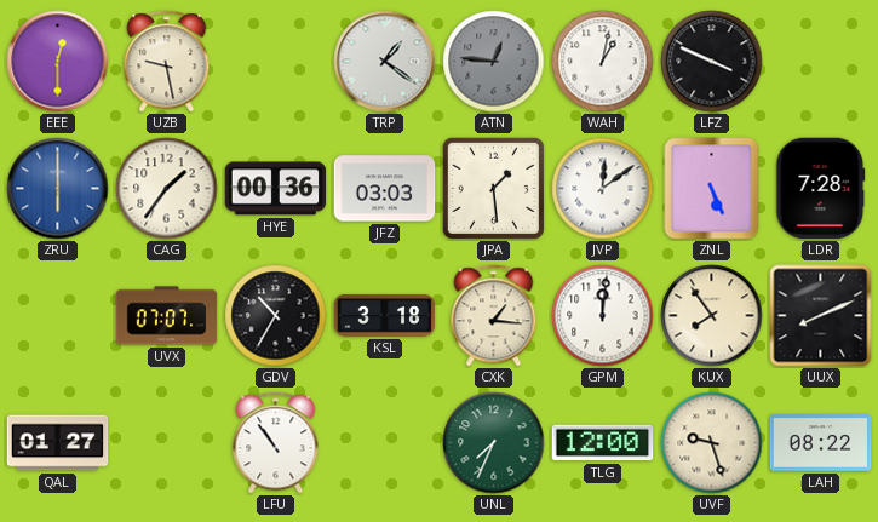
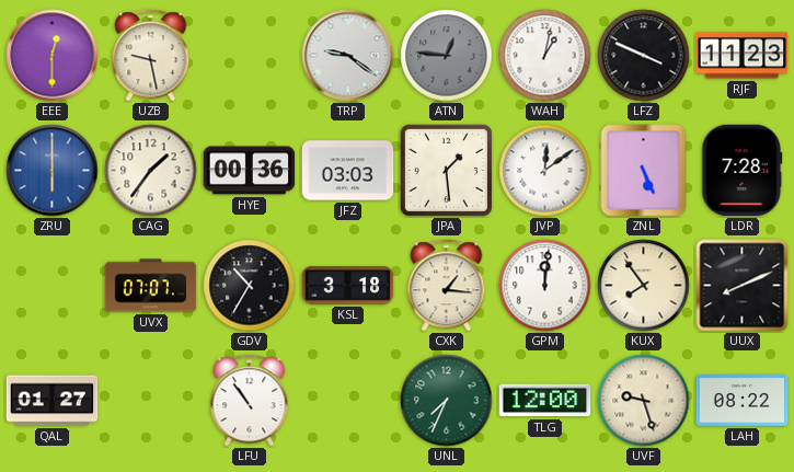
TRP: 1:21 -> 9:21 (348, 56)
RJF: none -> 11:23 (743, 56)
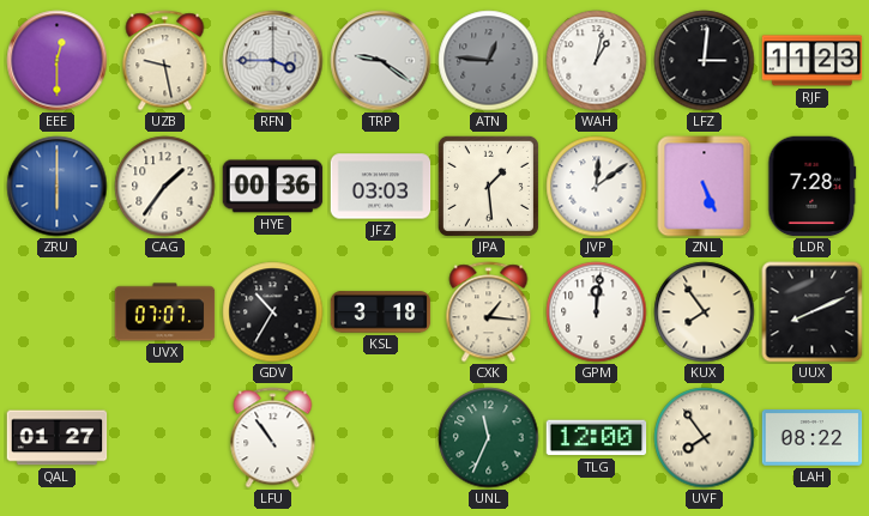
RFN: none -> 3:45 (273, 61)
LFZ: 3:49 -> 3:01 (705, 61)
UNL: 7:34 -> 11:34 (489, 438)
UVF: 9:27 -> 7:54 (705, 438)
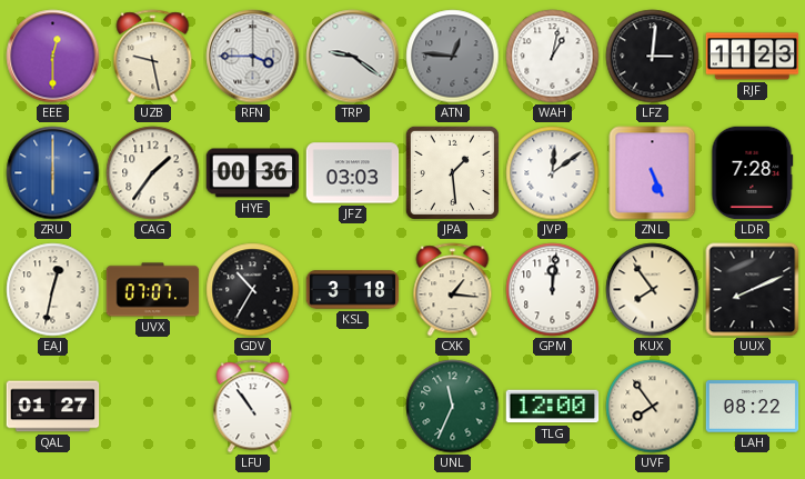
EAJ: none -> 12:32 (53, 290)
